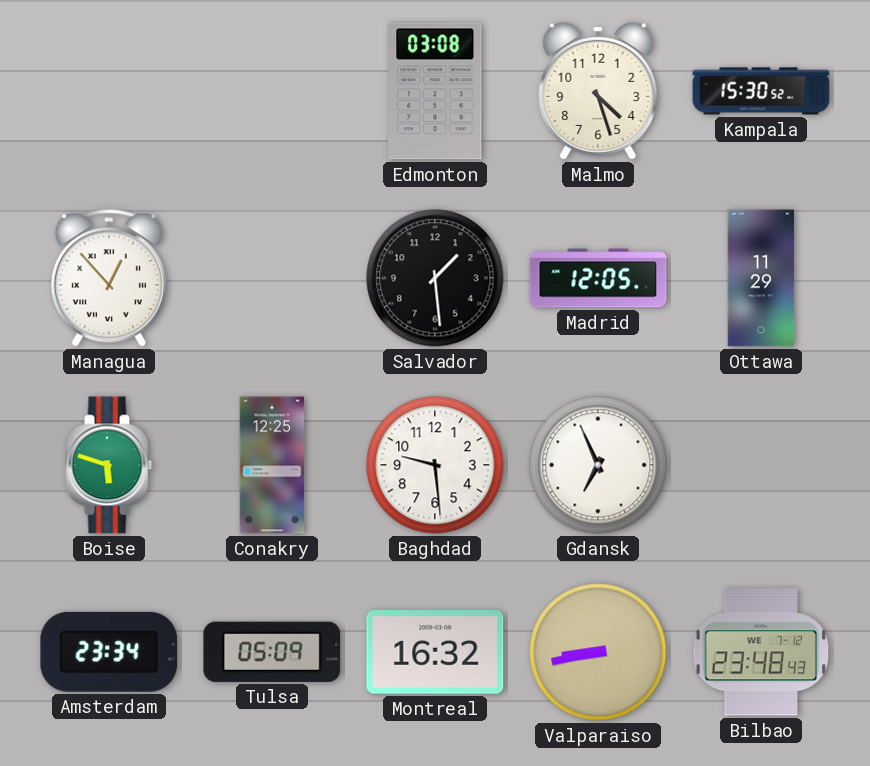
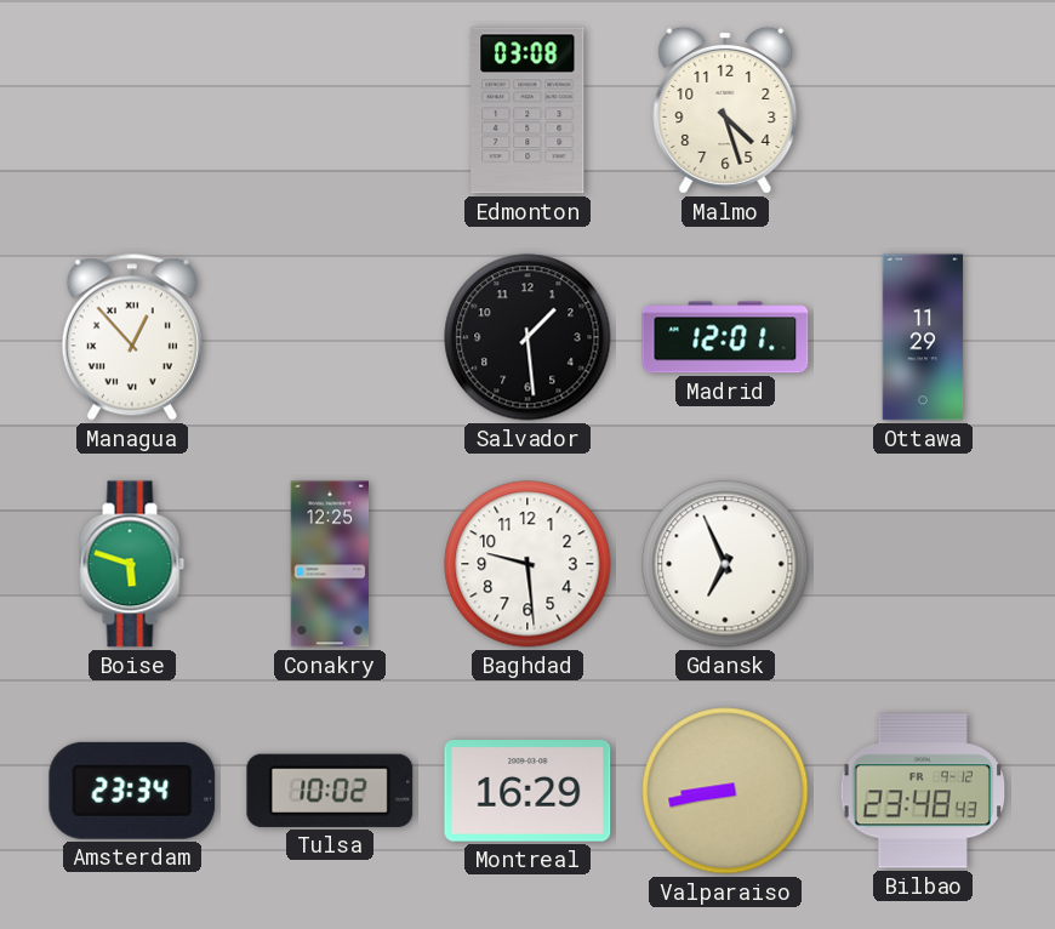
Kampala: 15:30 -> none (761, 91)
Madrid: 12:05 -> 12:01 (725, 337)
Tulsa: 05:09 -> 10:02 (330, 791)
Montreal: 16:32 -> 16:29 (527, 791)
Bilbao date: WE 7-12 -> FR 9-12 (923, 791)
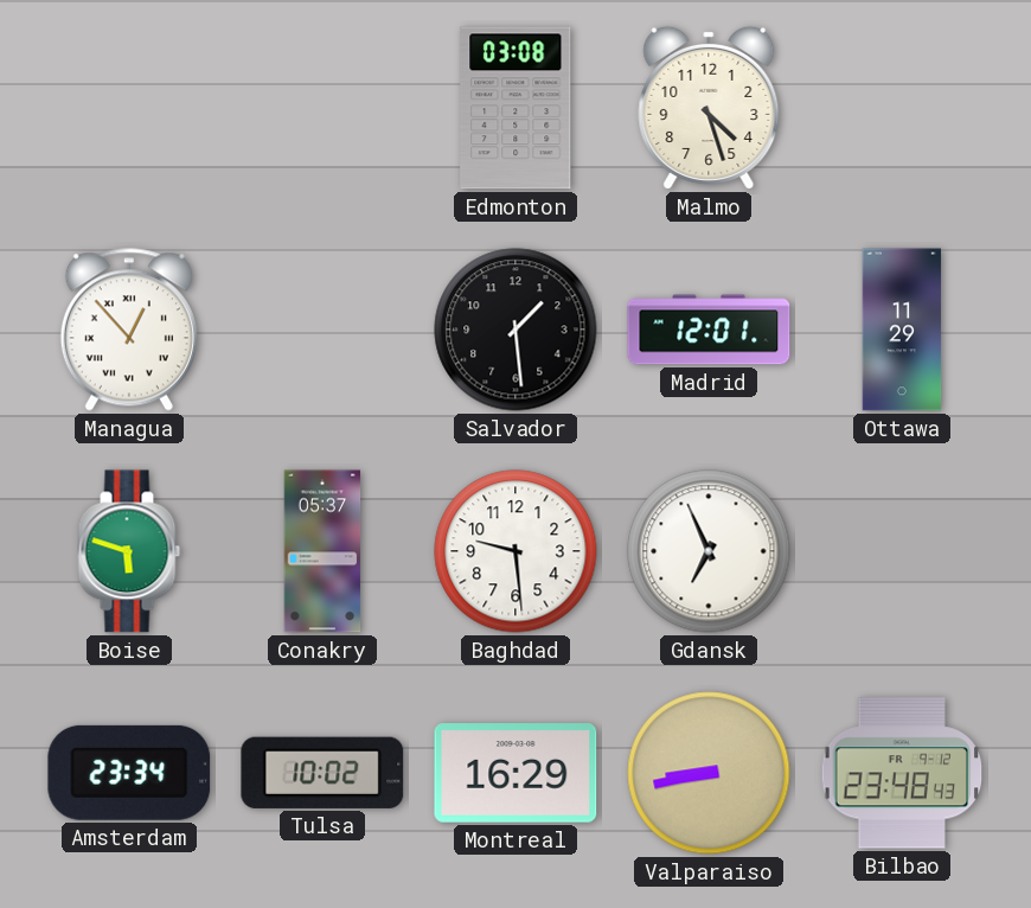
Conakry: 12:25 -> 05:37 (322, 551)
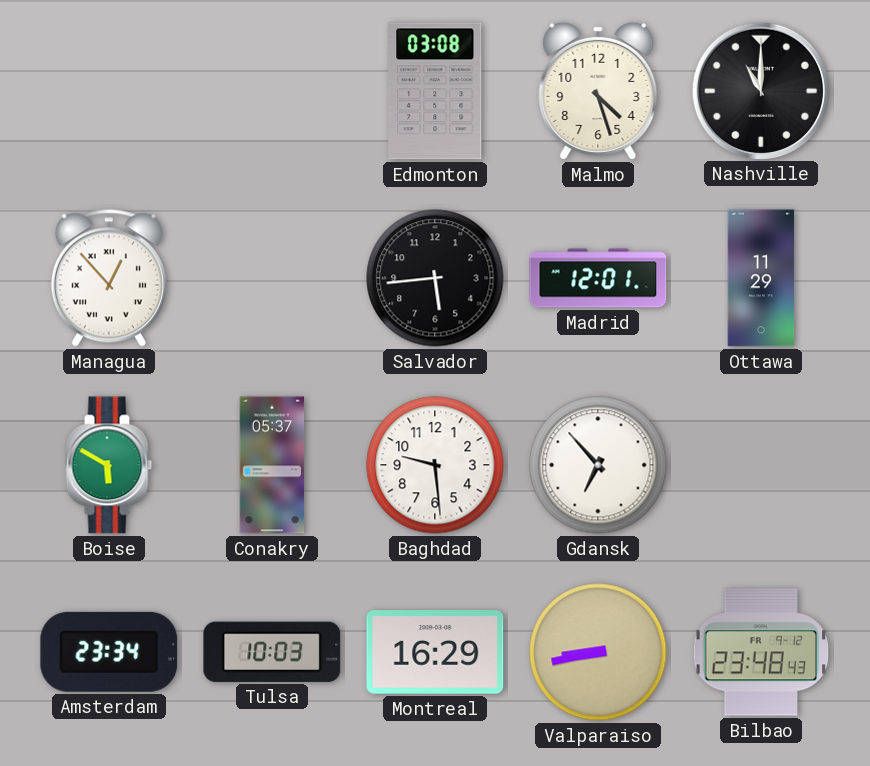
Nashville: none -> 11:00 (760, 90)
Salvador: 1:29 -> 5:44 (435, 278)
Boise: 5:48 -> 5:50 (109, 465)
Gdansk: 6:56 -> 6:53 (598, 465)
Tulsa: 10:02 -> 10:03 (272, 652)
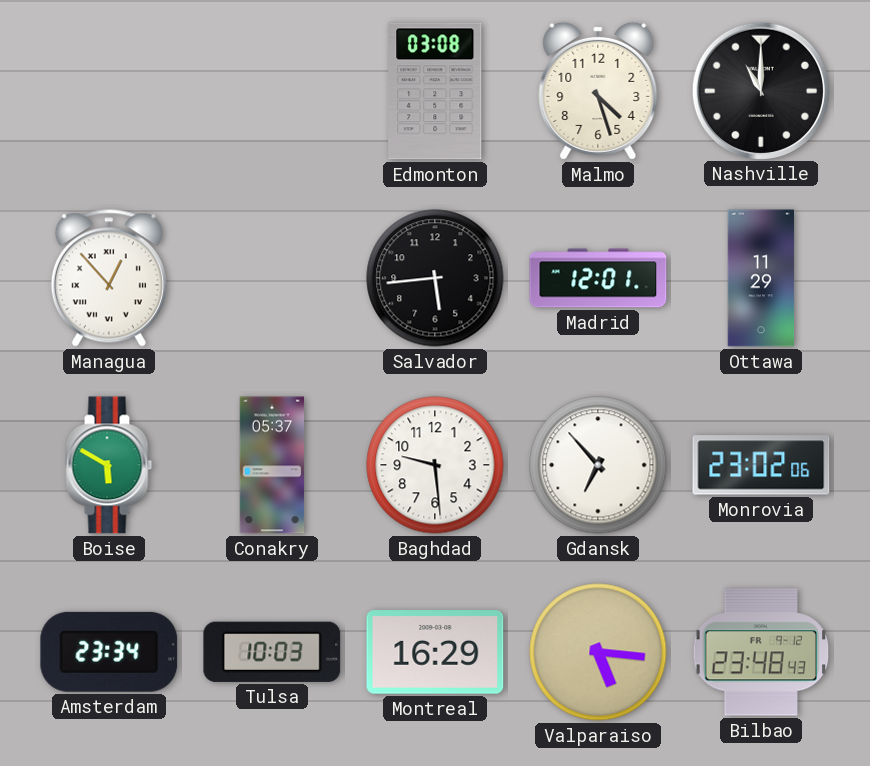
Monrovia: none -> 23:02 (761, 465)
Valparaiso: 8:43 -> 5:16 (598, 652)
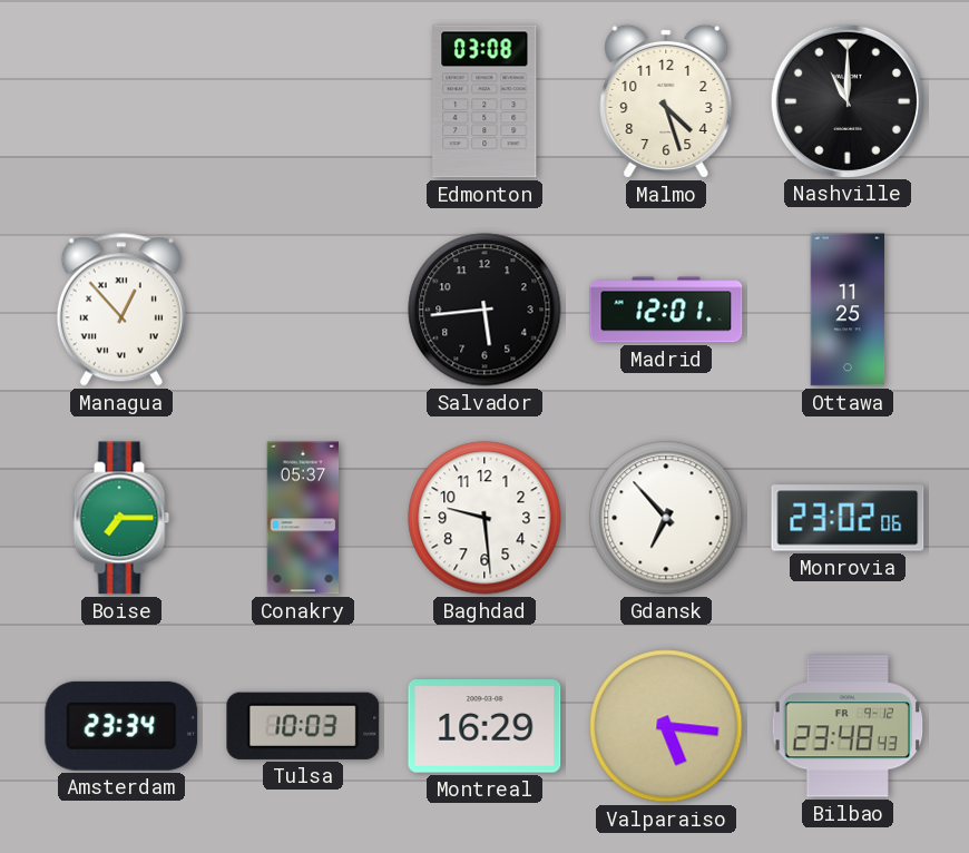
Ottawa: 11:29 -> 11:25 (848, 310)
Boise: 5:50 -> 7:15 (121, 518)
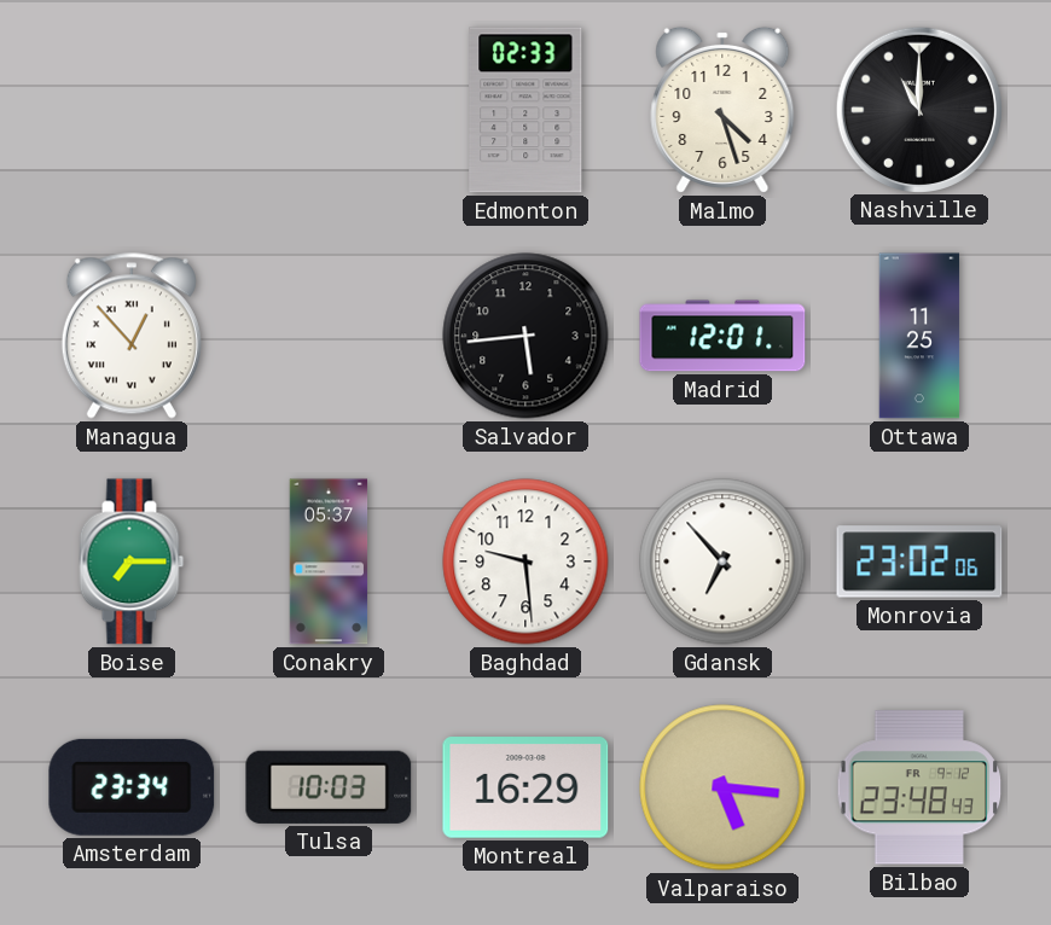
Edmonton: 03:08 -> 02:33 (525, 110)
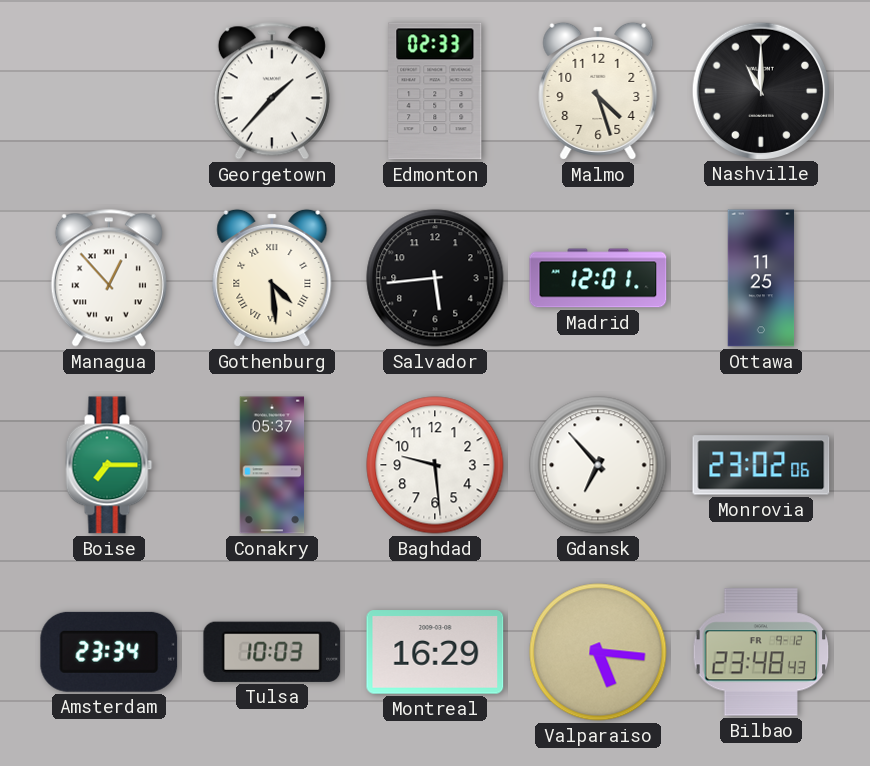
Georgetown: none -> 1:37 (272, 91)
Gothenburg: none -> 4:29 (272, 278)
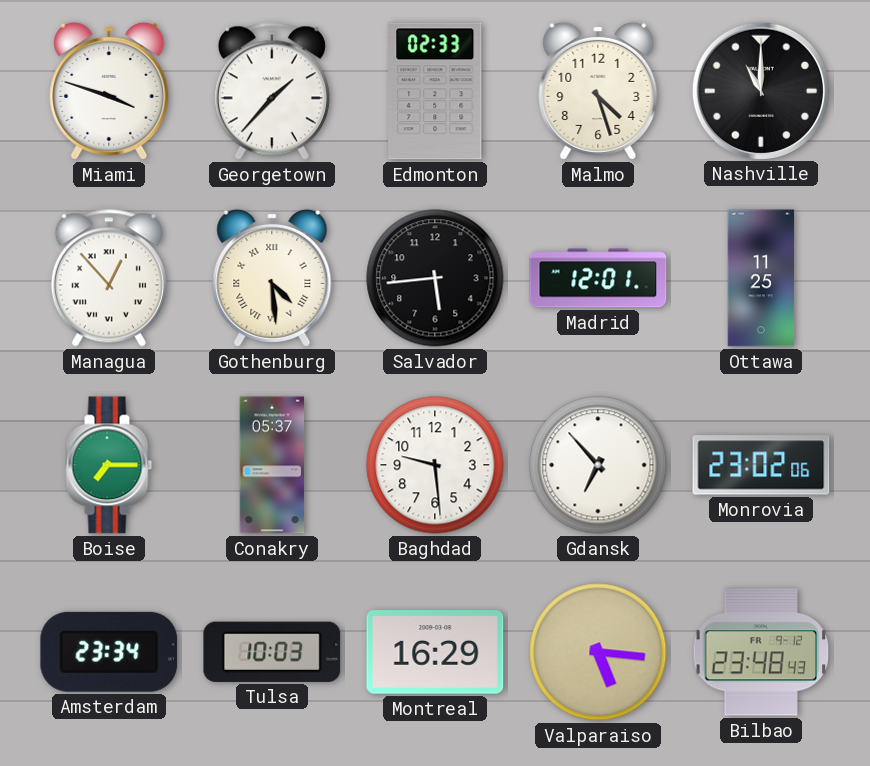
Miami: none -> 3:48 (109, 91)
